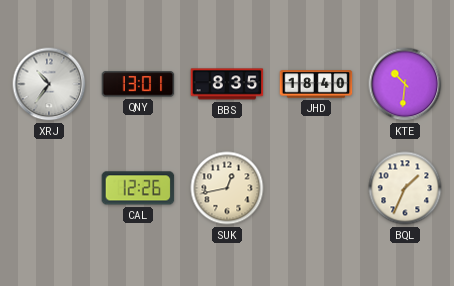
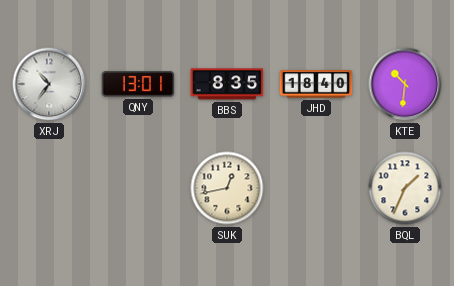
CAL: 12:26 -> none (138, 188)
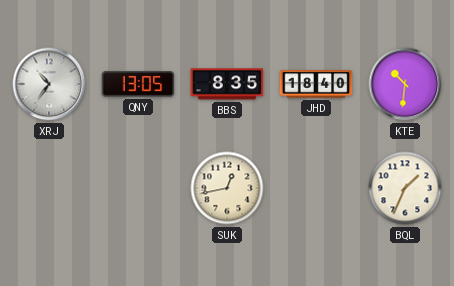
QNY: 13:01 -> 13:05 (138, 84)
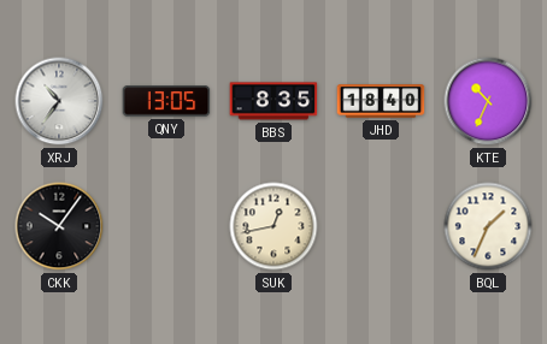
KTE: 10:31 -> 10:34 (488, 101)
CKK: none -> 10:06 (59, 226)
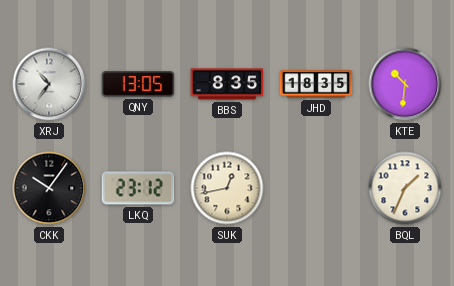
JHD: 18:40 -> 18:35 (316, 84)
KTE: 10:34 -> 10:31 (405, 84)
LKQ: none -> 23:12 (138, 188)
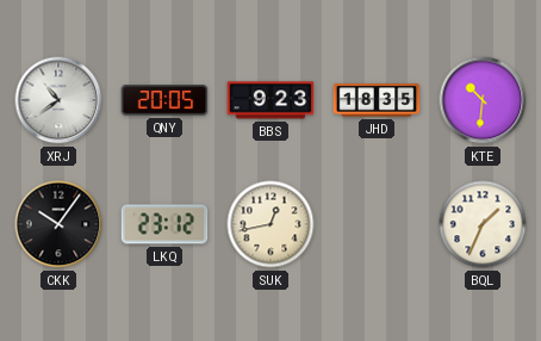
XRJ: 10:36 -> 10:39 (58, 100)
QNY: 13:05 -> 20:05 (164, 100)
BBS: 8:35 -> 9:23 (270, 100)
